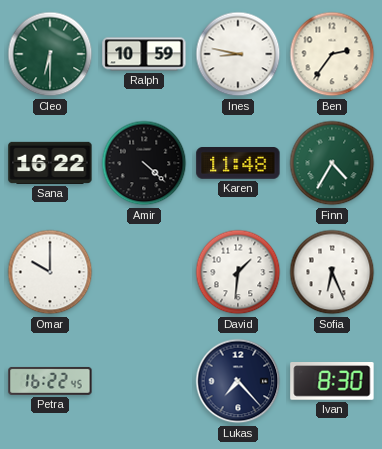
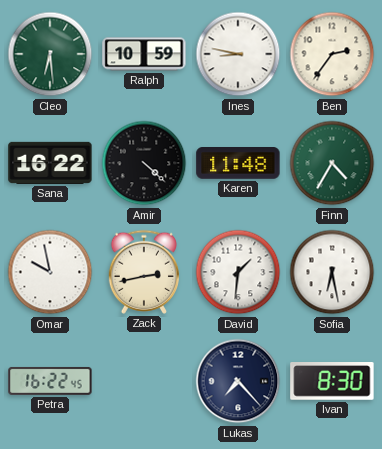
Cleo: 6:30 -> 6:29 (50, 54)
Omar: 10:00 -> 9:58 (50, 272)
Zack: none -> 2:43 (143, 272)
Sofia: 6:26 -> 6:28 (332, 272)
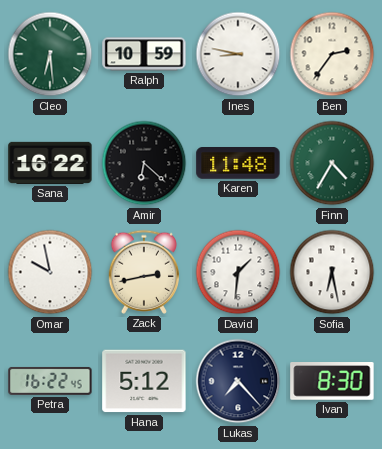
Amir: 4:22 -> 6:22 (144, 163)
Hana: none -> 5:12 (144, 381)
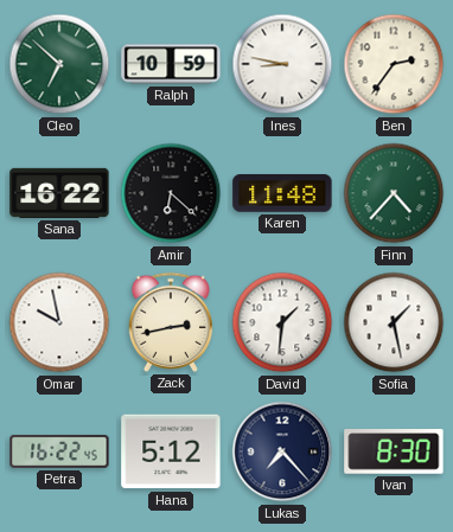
Cleo: 6:29 -> 6:52 (59, 64)
Finn: 4:35 -> 4:37 (394, 193)
Sofia: 6:28 -> 1:28 (394, 322)
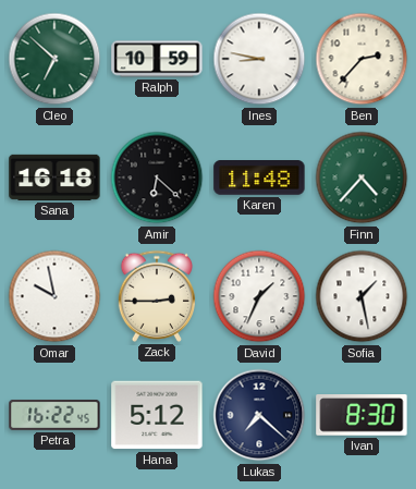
Ben: 2:36 -> 2:37 (362, 59)
Sana: 16:22 -> 16:18 (54, 178)
Zack: 2:43 -> 2:45 (156, 296)
David: 1:31 -> 1:34 (259, 296)
Lukas: 7:23 -> 7:22 (259, 415)
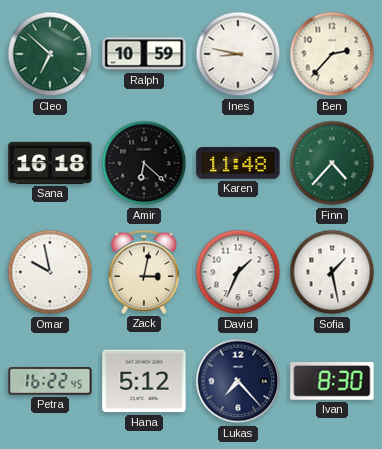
Zack: 2:45 -> 3:02 (143, 272)
Lukas: 7:22 -> 7:23 (238, 381)
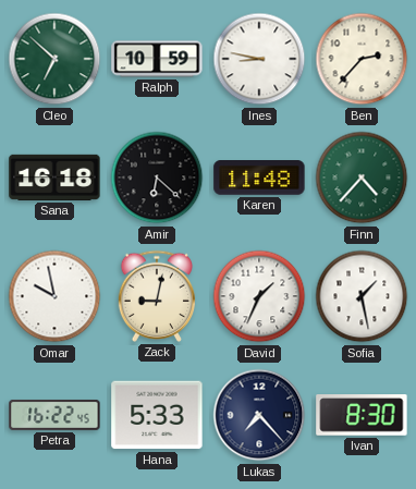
Zack: 3:02 -> 9:02 (156, 296)
Hana: 5:12 -> 5:33 (157, 415)
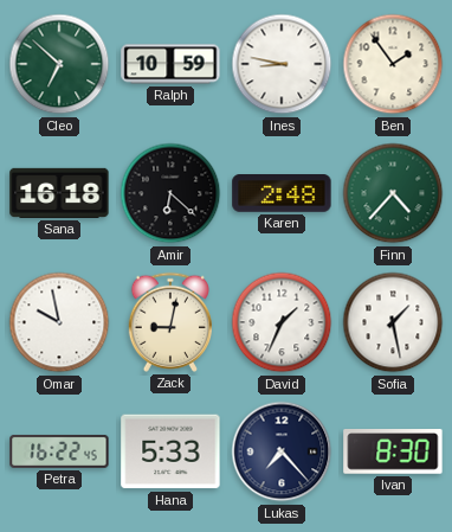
Ben: 2:37 -> 1:54 (393, 64)
Karen: 11:48 -> 2:48 (282, 194)
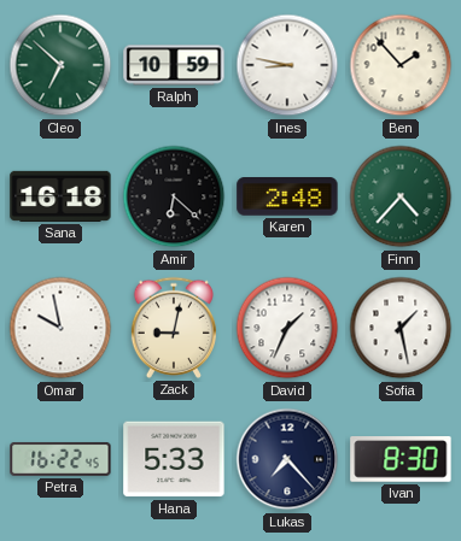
Ben: 1:54 -> 1:53 (401, 65)
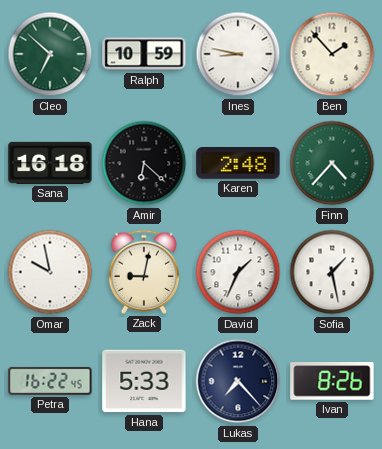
Ivan: 8:30 -> 8:26 (332, 382)
